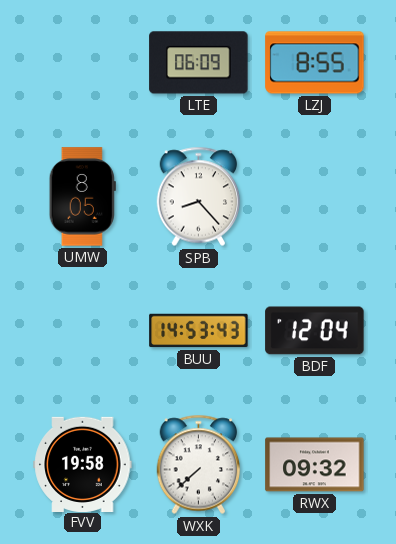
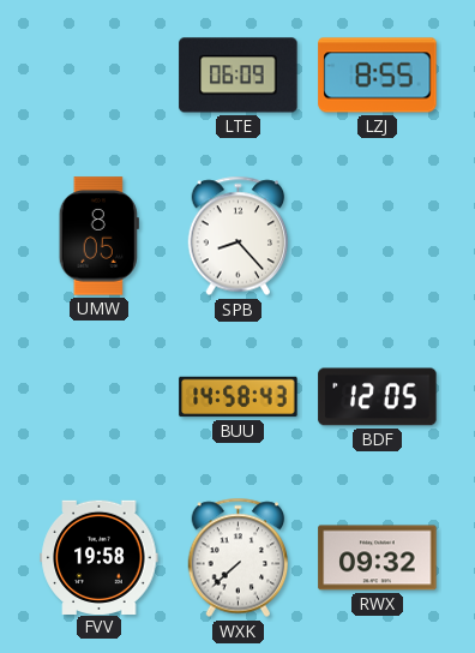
BUU: 14:53 -> 14:58 (239, 397)
BDF: 12:04 -> 12:05 (378, 397)
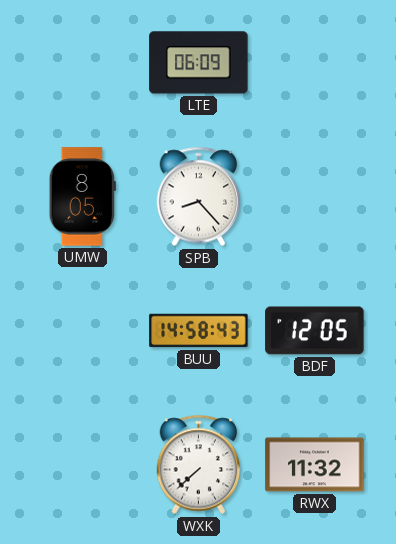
LZJ: 8:55 -> none (378, 76)
FVV: 19:58 -> none (100, 557)
RWX: 09:32 -> 11:32 (315, 465)
